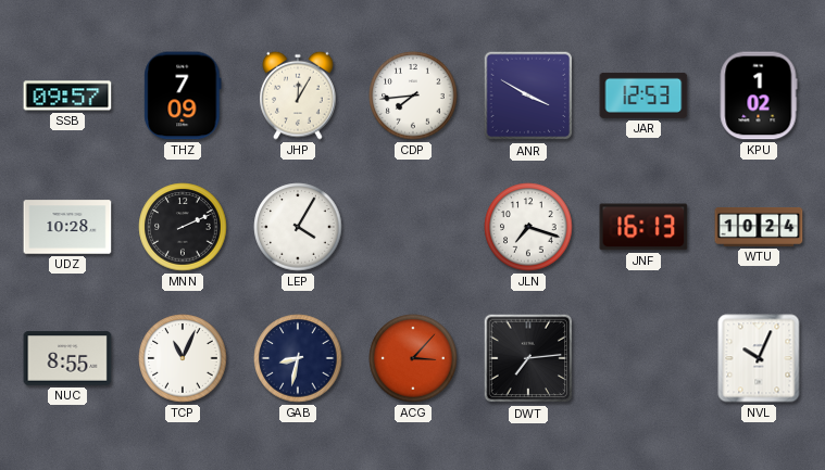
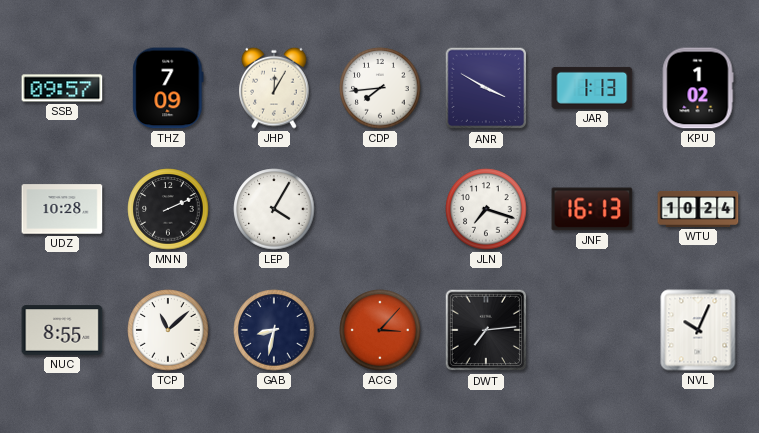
JAR: 12:53 -> 1:13 (592, 88)
TCP: 11:04 -> 11:08 (168, 330)
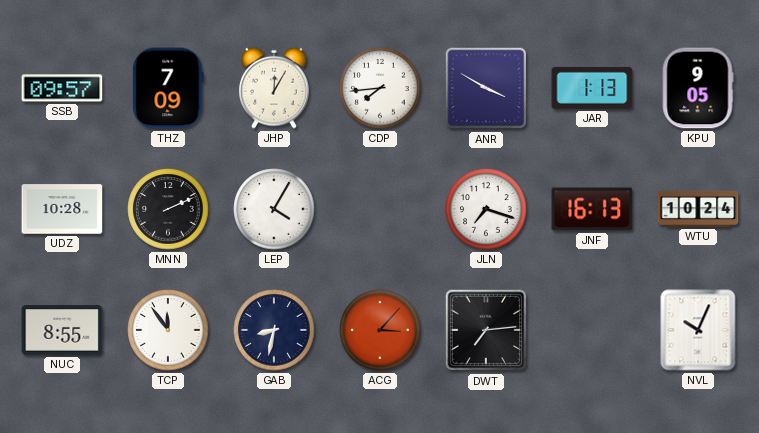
KPU: 1:02 -> 9:05 (698, 88)
TCP: 11:08 -> 11:54 (168, 330)
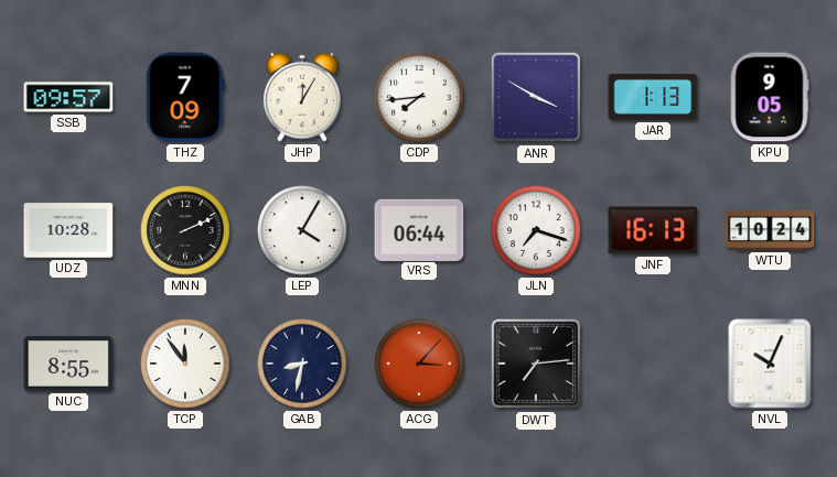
VRS: none -> 06:44 (419, 229)
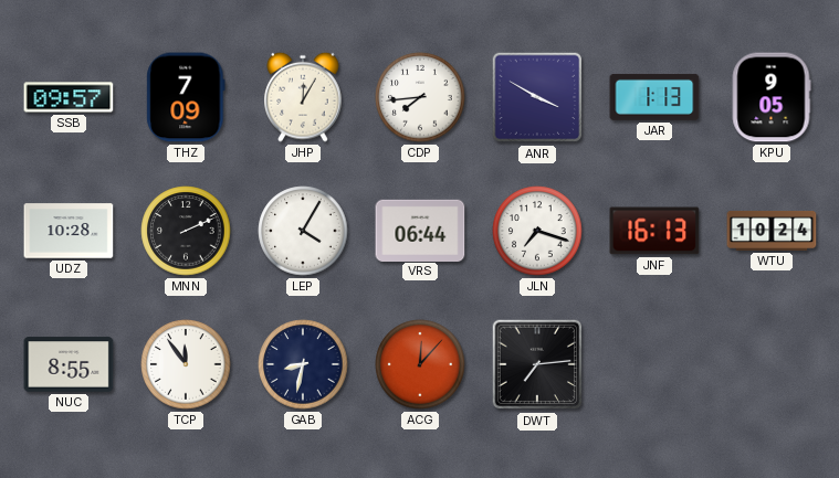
ACG: 3:07 -> 12:07 (420, 364)
NVL: 10:04 -> none (770, 364)
